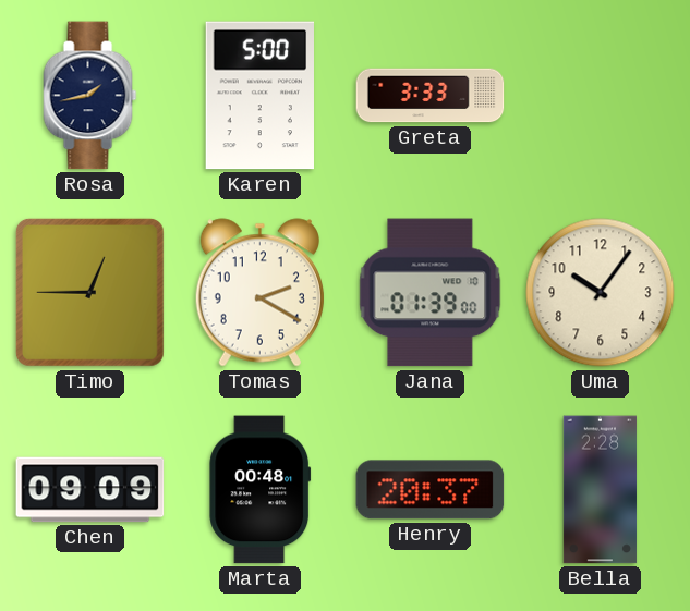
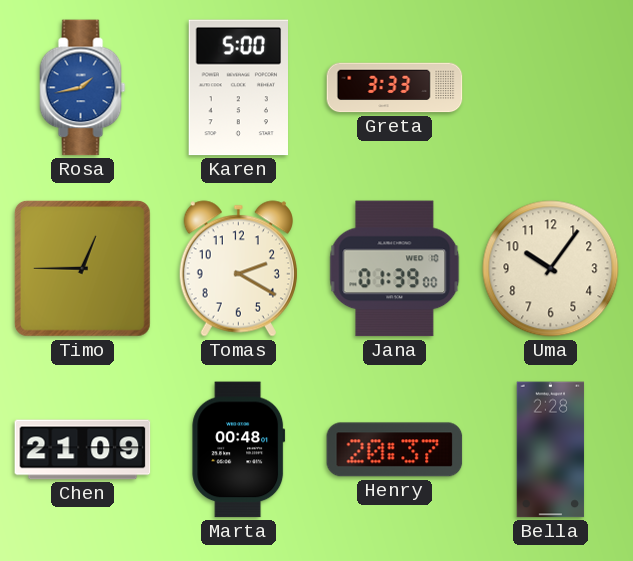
Rosa dial: navy -> blue (83, 88)
Chen: 09:09 -> 21:09 (83, 450)
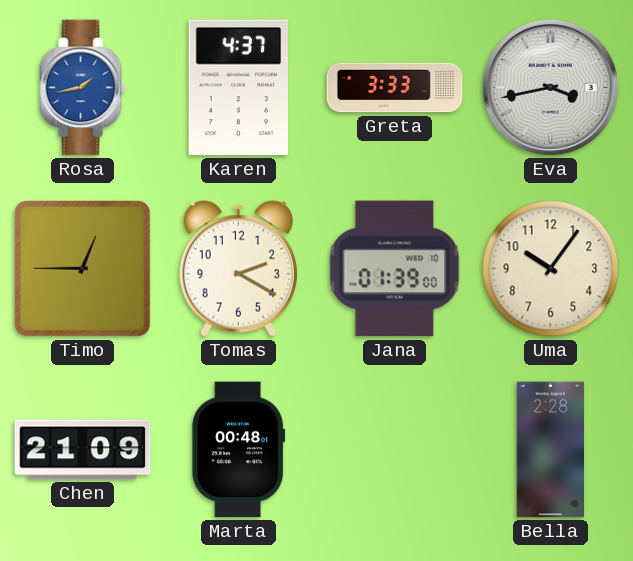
Karen: 5:00 -> 4:37 (238, 88)
Eva: none -> 3:43 (550, 87)
Henry: 20:37 -> none (395, 450)
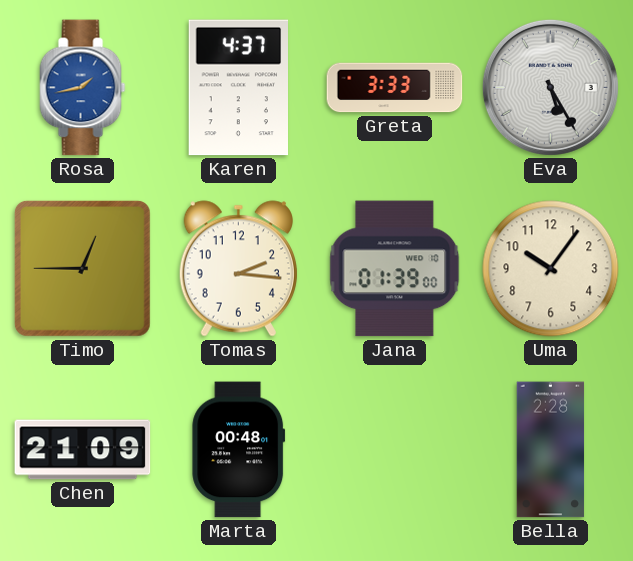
Eva: 3:43 -> 5:25 (550, 87)
Tomas: 2:20 -> 2:16 (238, 269)
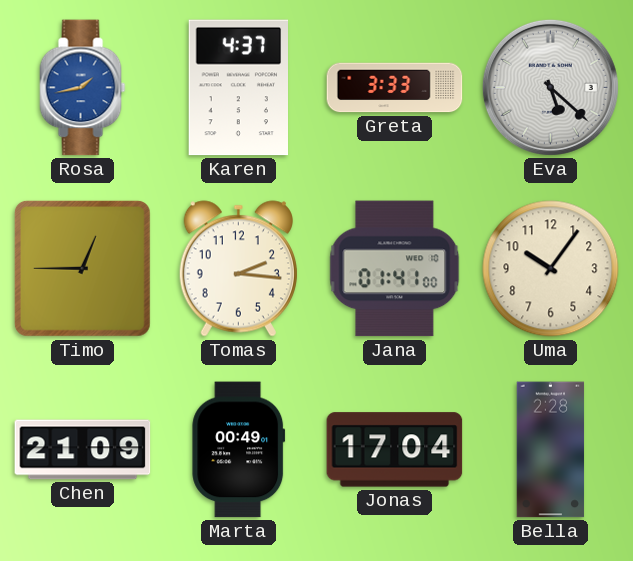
Eva: 5:25 -> 5:22 (550, 87)
Jana: 01:39 -> 01:41 (395, 269)
Marta: 00:48 -> 00:49 (239, 450)
Jonas: none -> 17:04 (395, 450)
